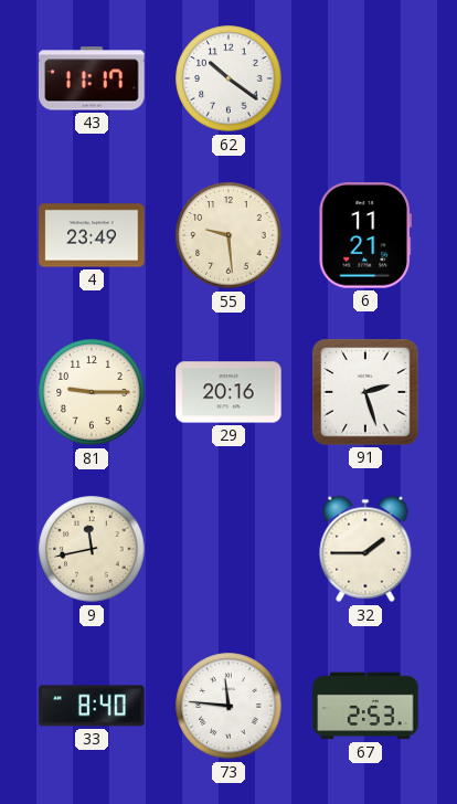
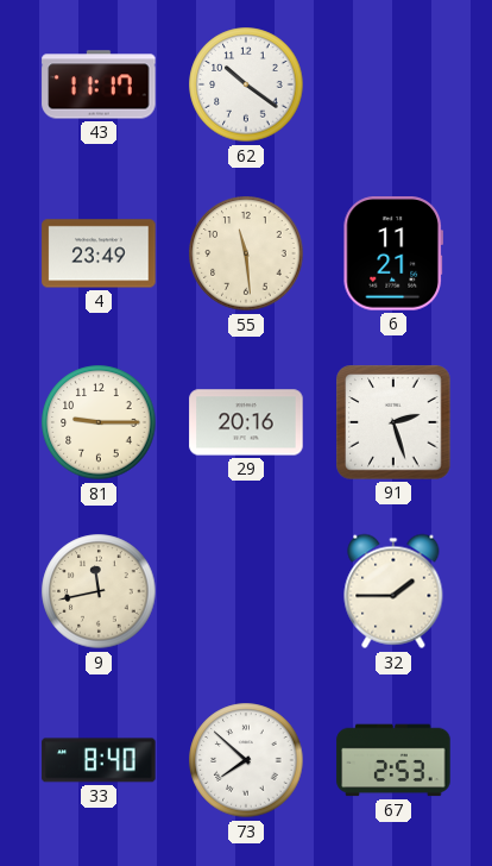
55: 9:29 -> 11:29 (246, 253)
73: 11:46 -> 7:52 (246, 760)
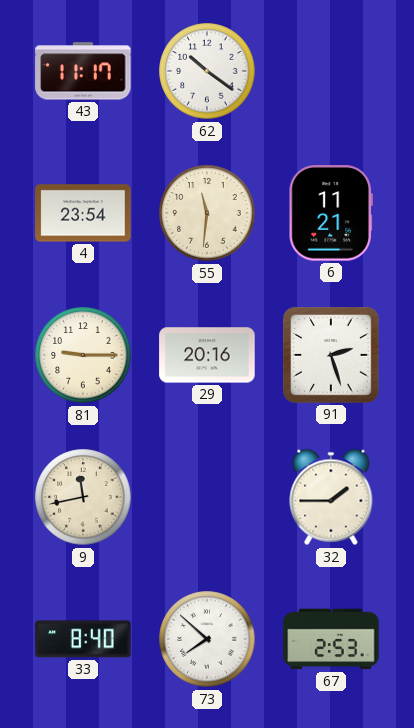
4: 23:49 -> 23:54 (83, 213)
55: 11:29 -> 11:31 (207, 213)
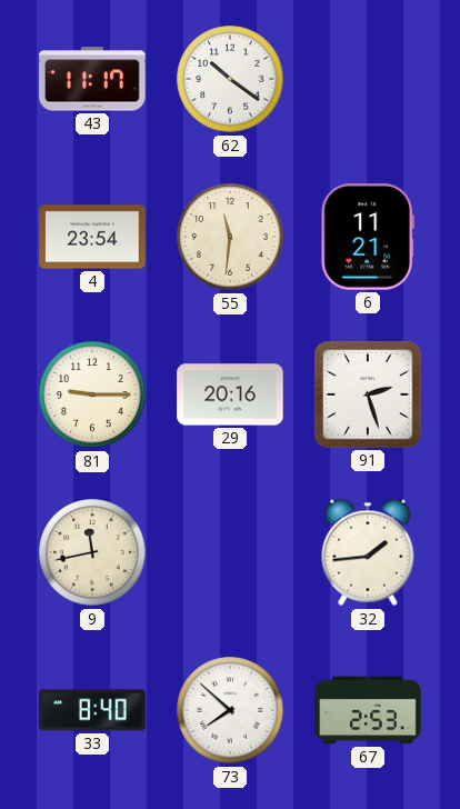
32: 1:45 -> 1:44 (368, 552)
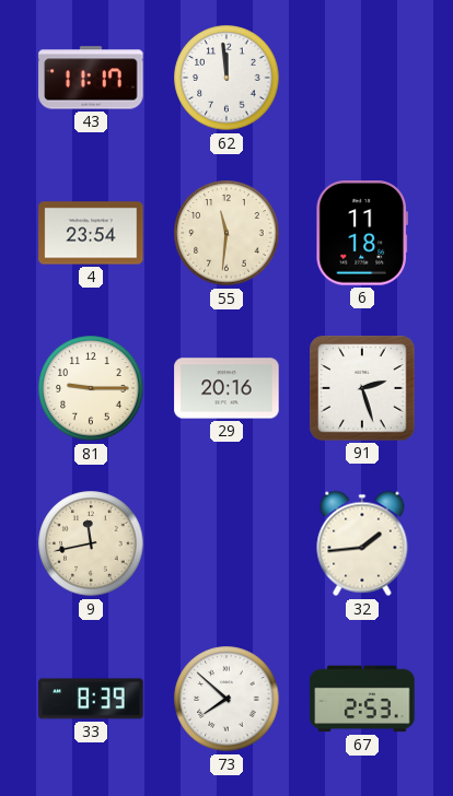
62: 10:21 -> 11:59 (226, 78)
6: 11:21 -> 11:18 (361, 233)
33: 8:40 -> 8:39 (91, 699)
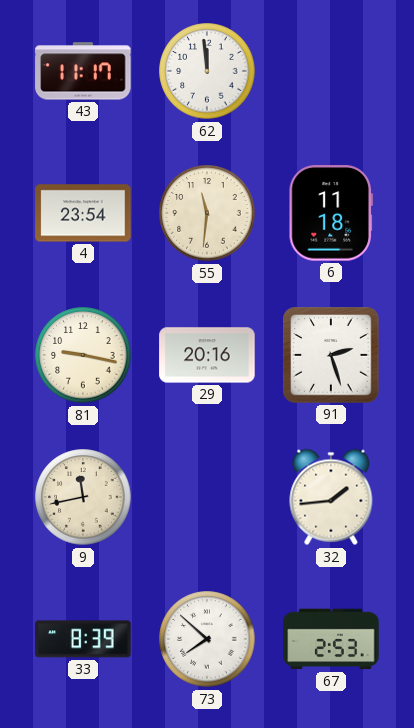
81: 9:15 -> 9:17 (83, 355)
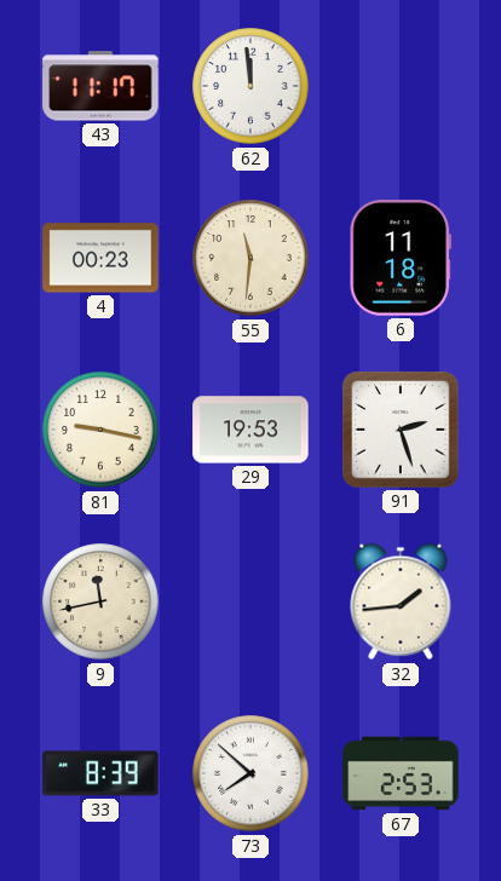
4: 23:54 -> 00:23 (100, 258)
29: 20:16 -> 19:53 (250, 430)
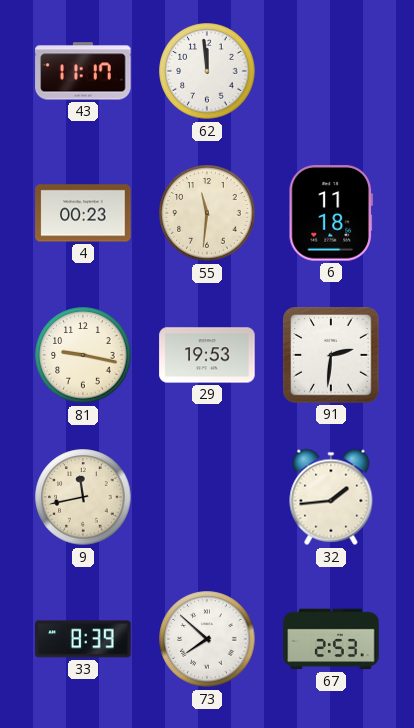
91: 2:27 -> 2:31 (331, 355)
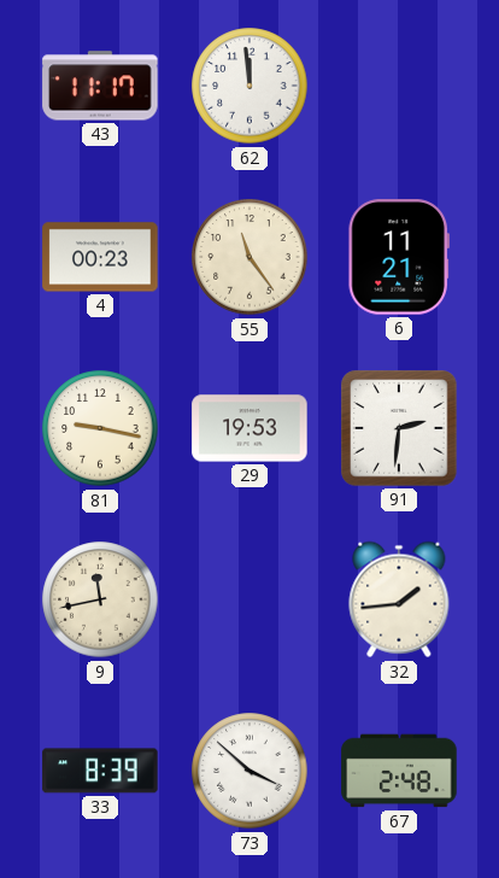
55: 11:31 -> 11:24 (249, 257)
6: 11:18 -> 11:21 (398, 257)
73: 7:52 -> 3:52 (249, 771)
67: 2:53 -> 2:48 (399, 771)
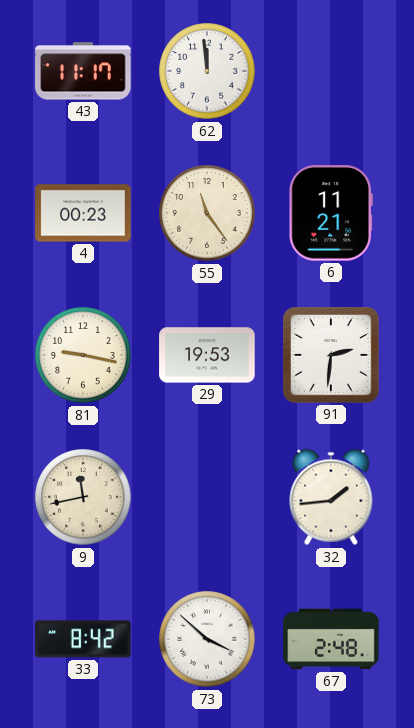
33: 8:39 -> 8:42 (83, 639)
